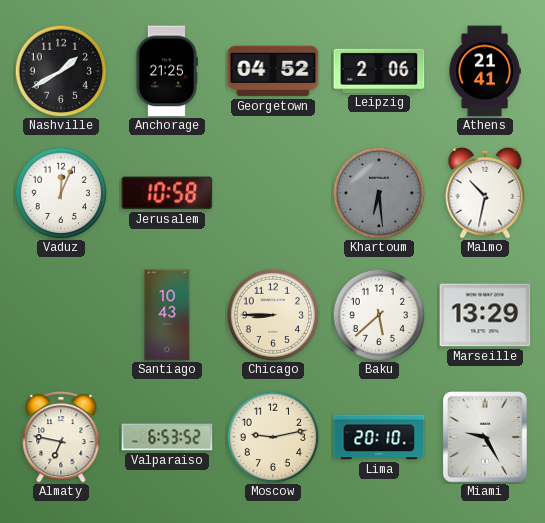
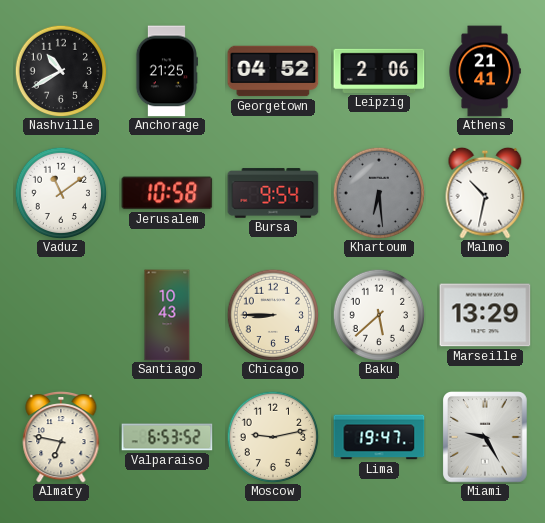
Nashville: 1:40 -> 10:40 (61, 71)
Vaduz: 12:04 -> 11:09 (61, 193)
Bursa: none -> 9:54 (273, 193)
Lima: 20:10 -> 19:47 (379, 437)
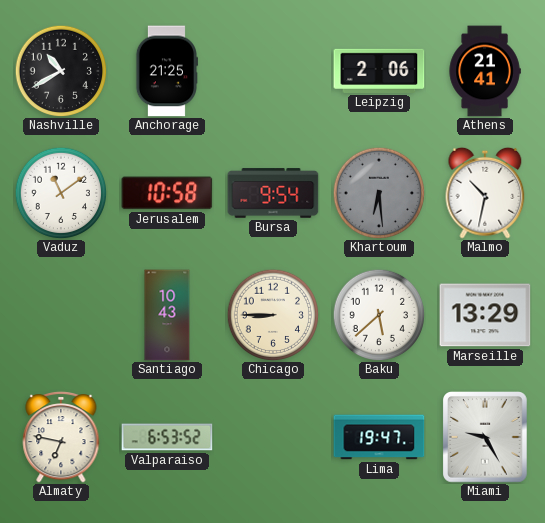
Georgetown: 04:52 -> none (273, 71)
Moscow: 9:13 -> none (273, 437)
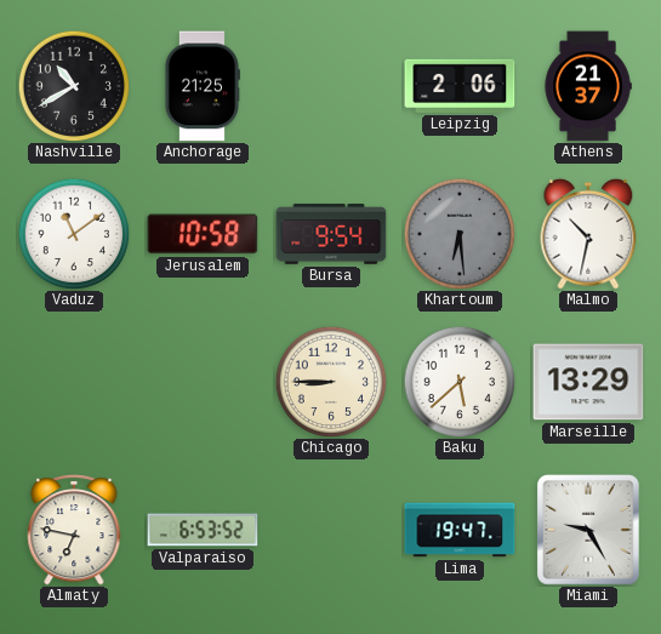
Athens: 21:41 -> 21:37 (588, 86)
Santiago: 10:43 -> none (167, 315)
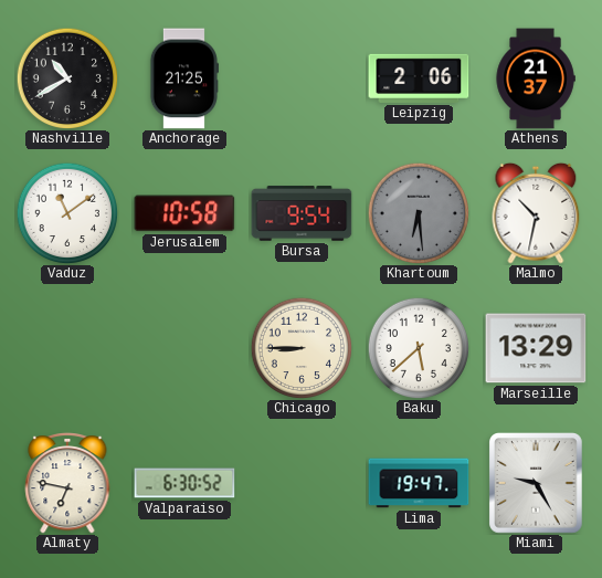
Valparaiso: 6:53 -> 6:30 (184, 483)
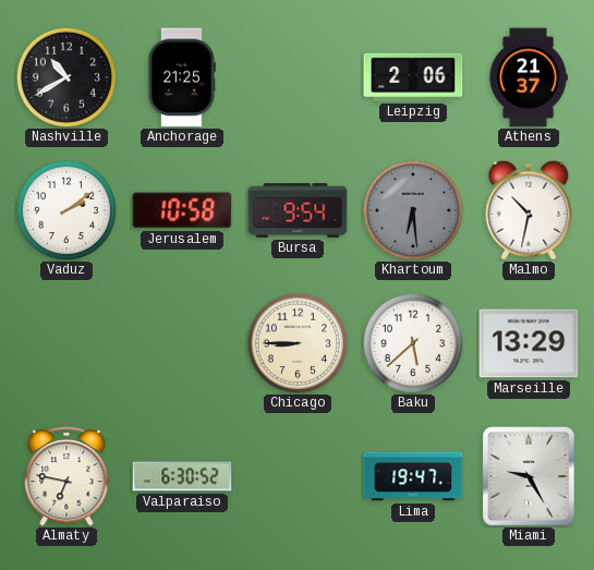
Vaduz: 11:09 -> 2:09 (66, 210)
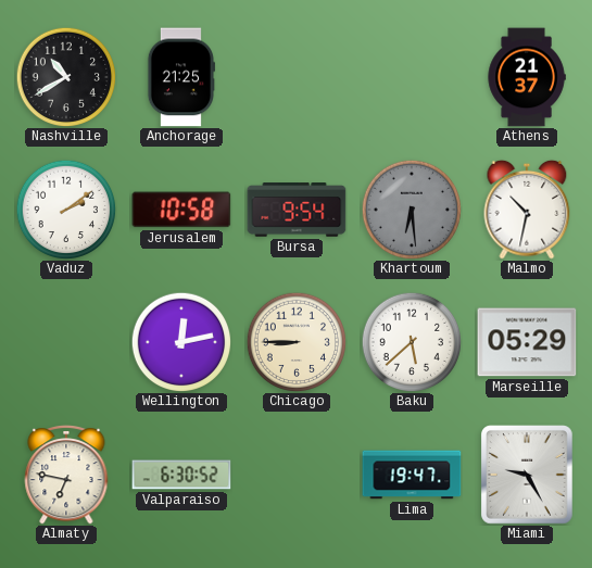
Leipzig: 2:06 -> none (413, 77)
Wellington: none -> 12:13 (181, 342)
Marseille: 13:29 -> 05:29 (527, 342)
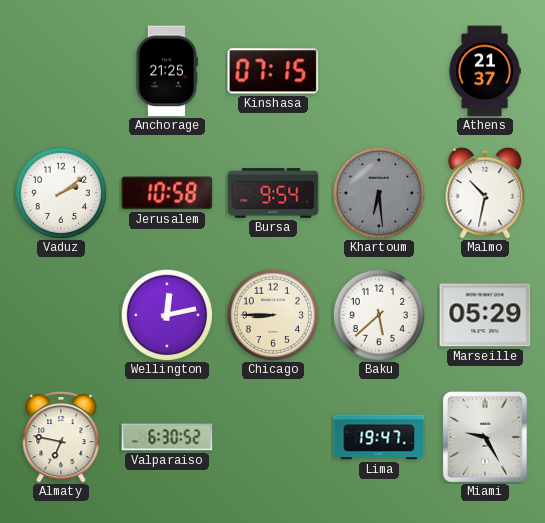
Nashville: 10:40 -> none (66, 77)
Kinshasa: none -> 07:15 (273, 71)
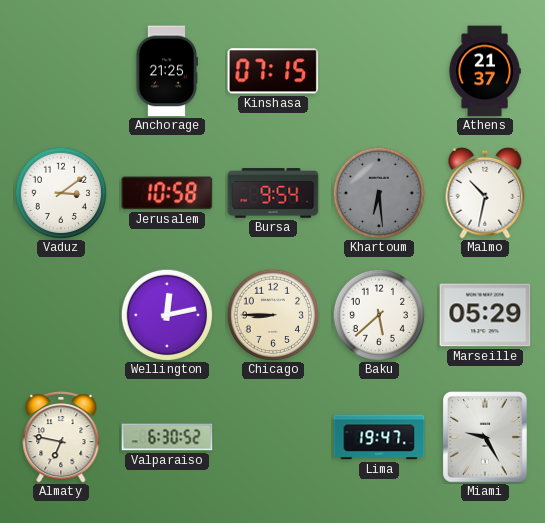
Vaduz: 2:09 -> 3:09 (61, 193)
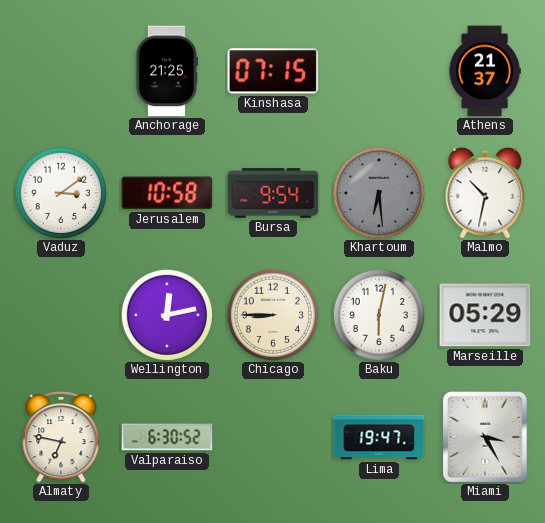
Baku: 5:38 -> 6:02 (379, 315)
Miami: 9:25 -> 3:25 (486, 438)
